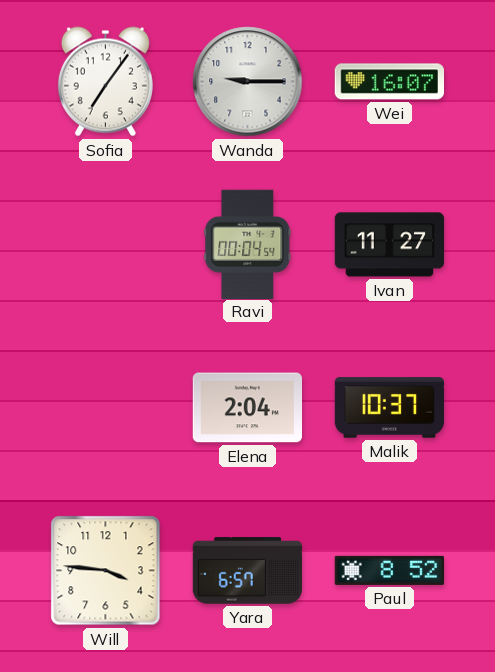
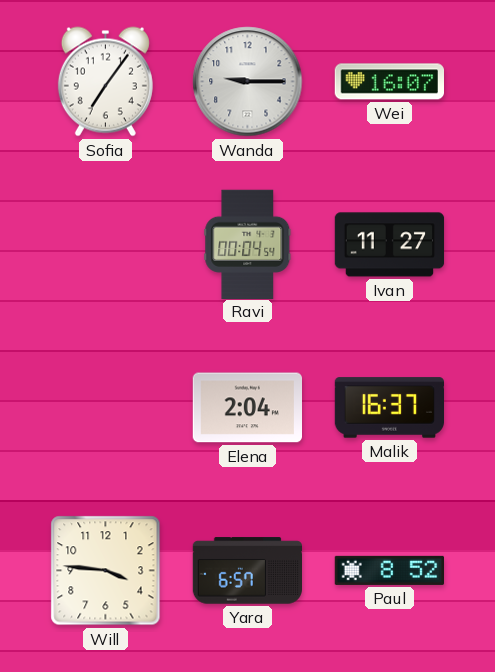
Malik: 10:37 -> 16:37 (390, 408)
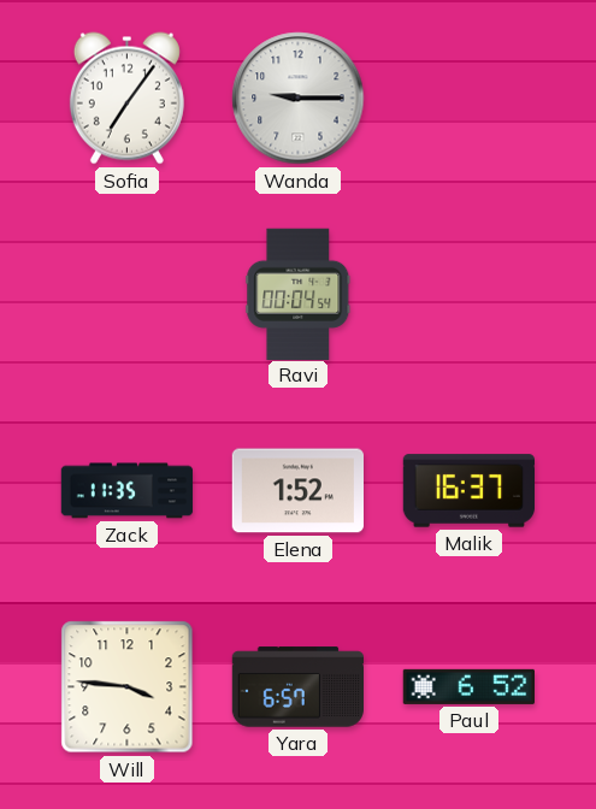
Wei: 16:07 -> none (389, 82)
Ivan: 11:27 -> none (390, 245)
Zack: none -> 11:35 (128, 491)
Elena: 2:04 -> 1:52 (297, 491)
Paul: 8:52 -> 6:52 (468, 686)
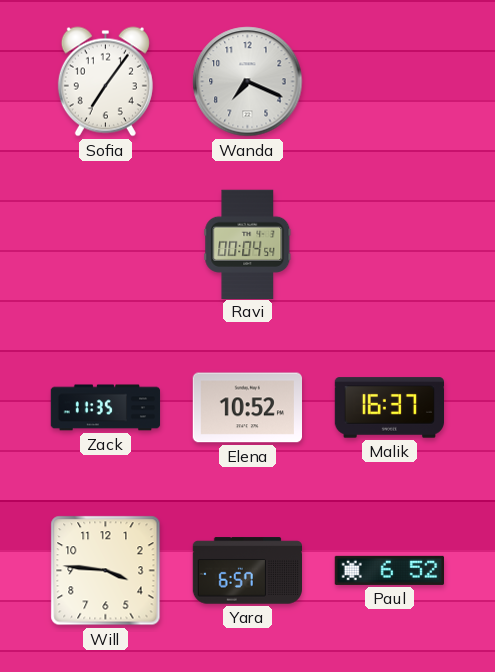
Wanda: 9:15 -> 7:19 (248, 82)
Elena: 1:52 -> 10:52 (247, 408)
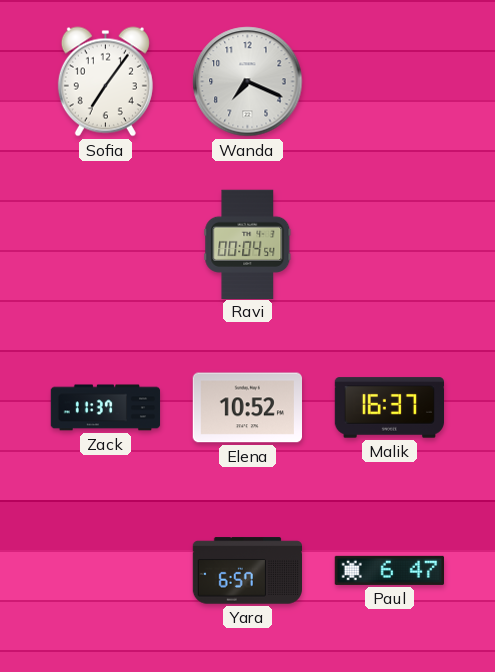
Zack: 11:35 -> 11:37 (106, 408)
Will: 3:46 -> none (106, 571)
Paul: 6:52 -> 6:47 (389, 570)
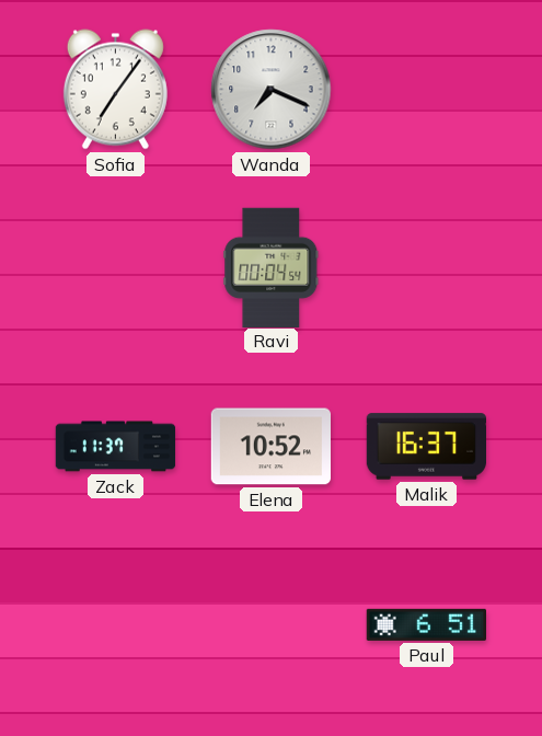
Yara: 6:57 -> none (247, 571)
Paul: 6:47 -> 6:51 (426, 624)
